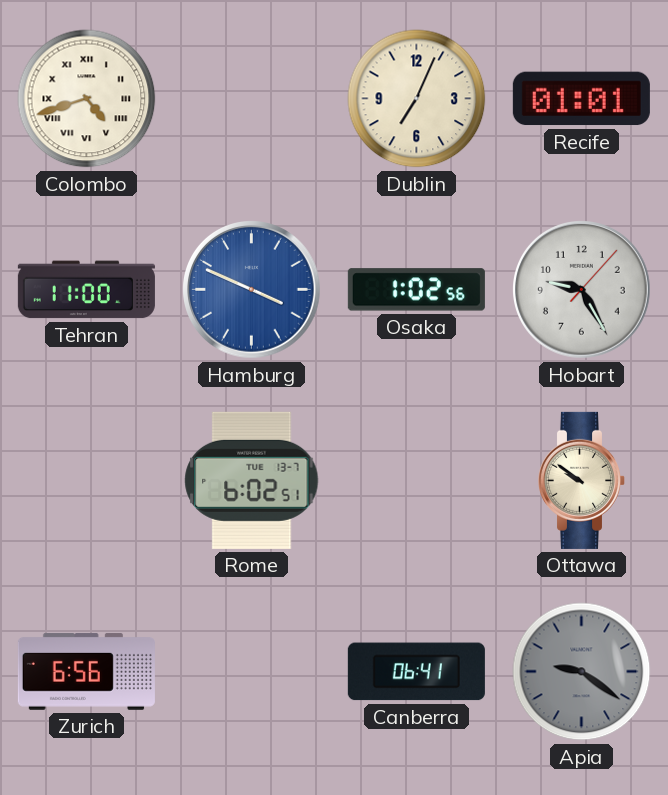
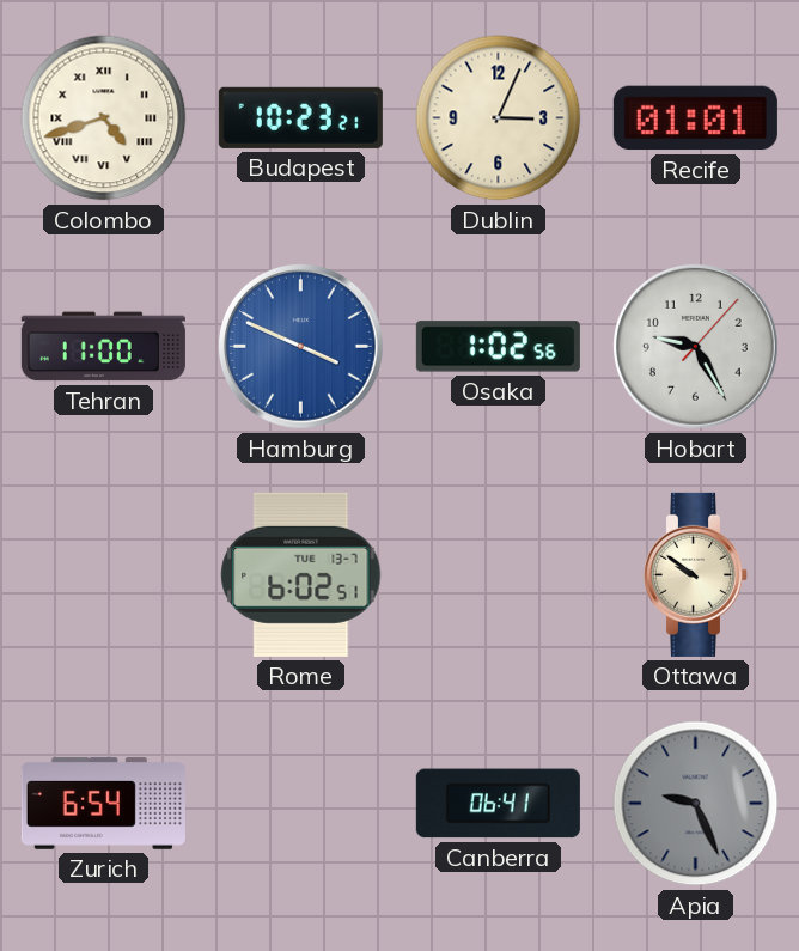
Budapest: none -> 10:23 (300, 117)
Dublin: 7:04 -> 3:04 (499, 118)
Zurich: 6:56 -> 6:54 (103, 803)
Apia: 9:21 -> 9:26 (696, 804)
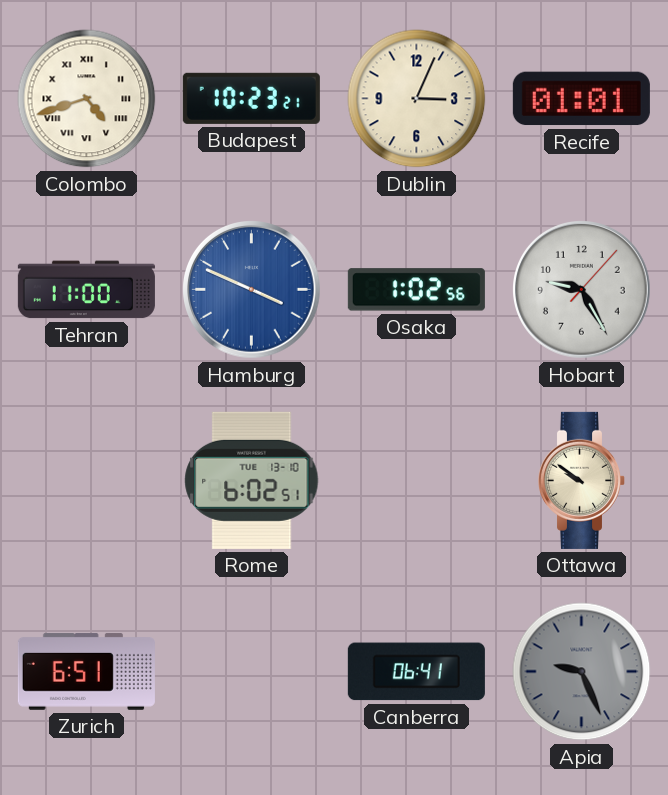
Rome date: TUE 13-7 -> TUE 13-10 (252, 480)
Zurich: 6:54 -> 6:51 (86, 671)
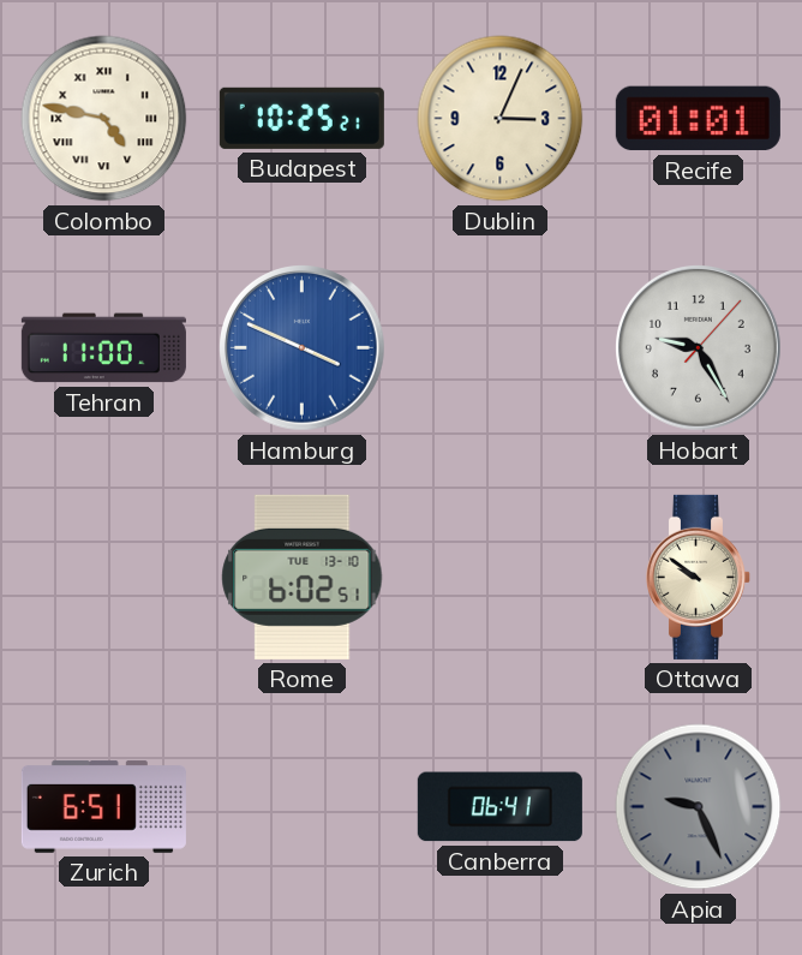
Colombo: 4:42 -> 4:47 (104, 119)
Budapest: 10:23 -> 10:25 (301, 118)
Osaka: 1:02 -> none (416, 290)
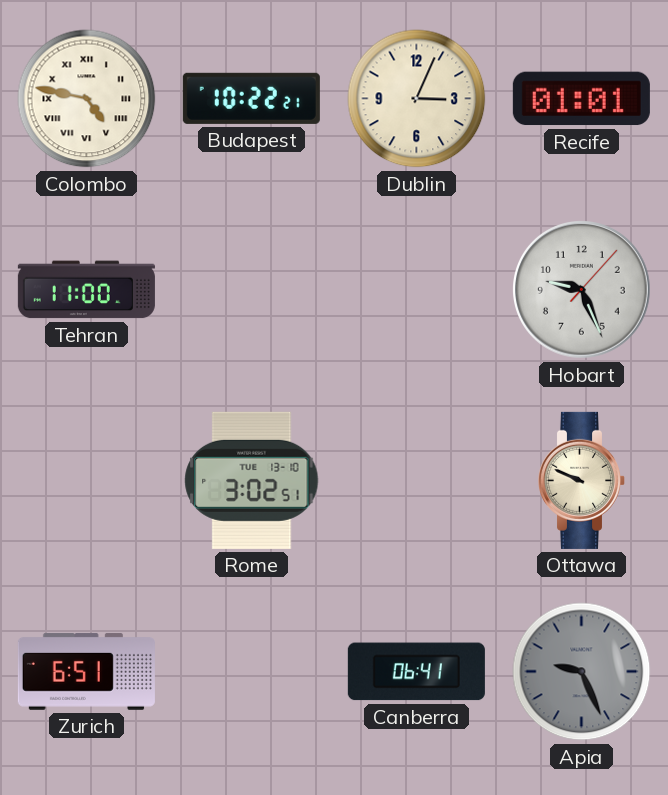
Budapest: 10:25 -> 10:22 (251, 98)
Hamburg: 3:49 -> none (303, 348)
Hobart: 9:25 -> 9:26 (582, 290)
Rome: 6:02 -> 3:02 (252, 480)
Ottawa: 9:51 -> 9:49 (581, 480)
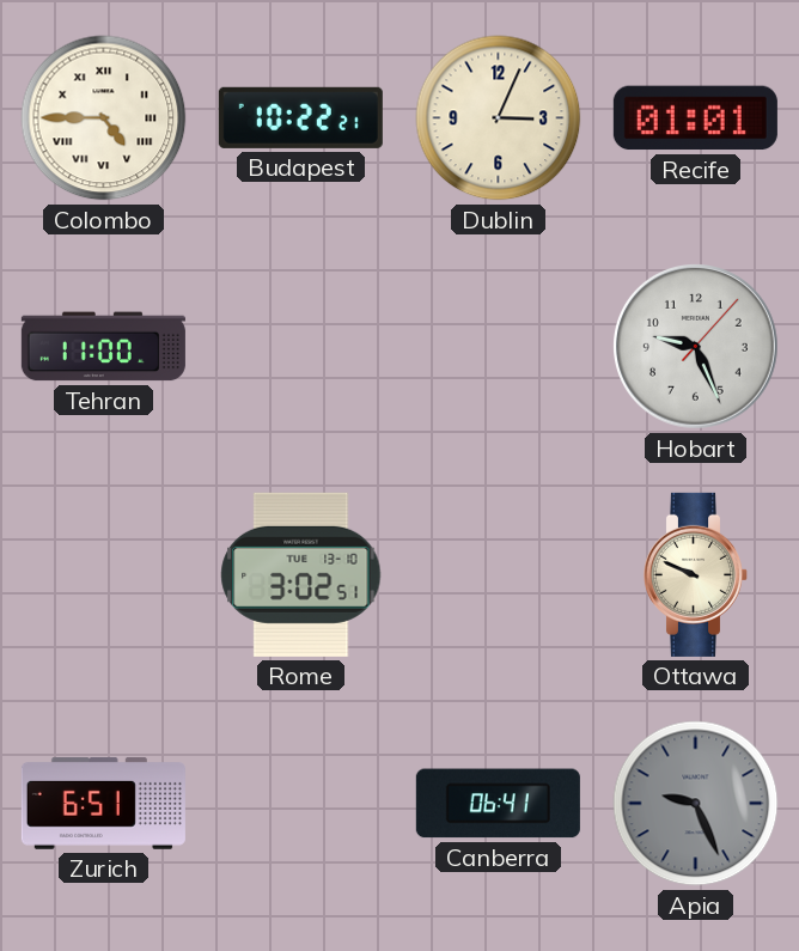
Colombo: 4:47 -> 4:45 (104, 118)
